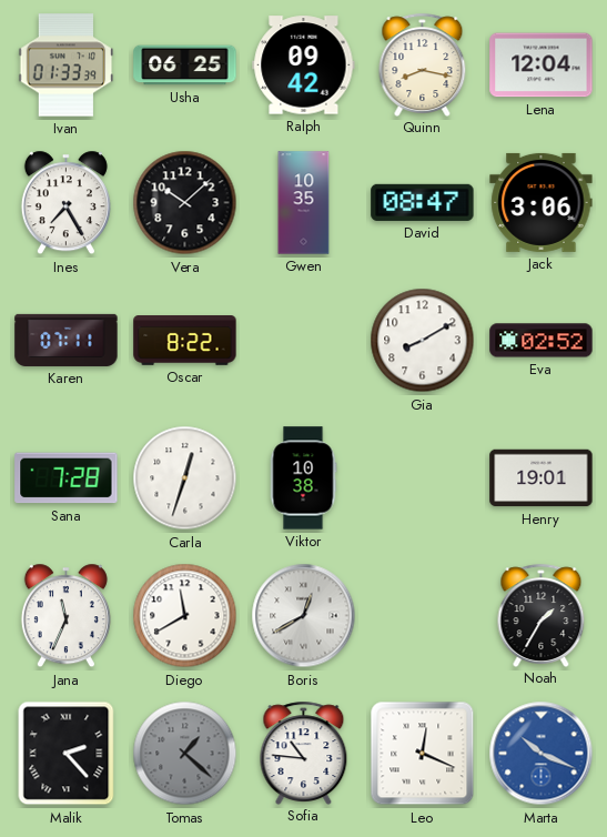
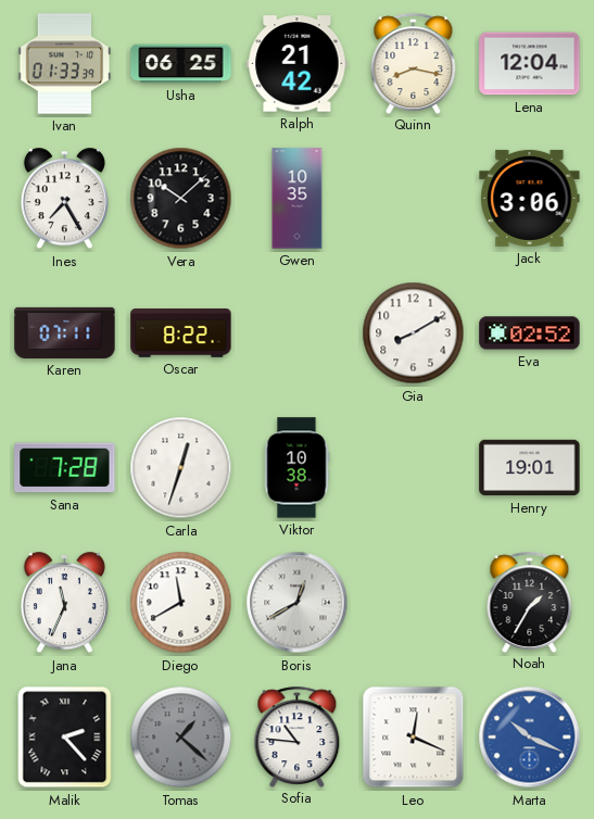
Ralph: 09:42 -> 21:42 (298, 64)
David: 08:47 -> none (423, 202)
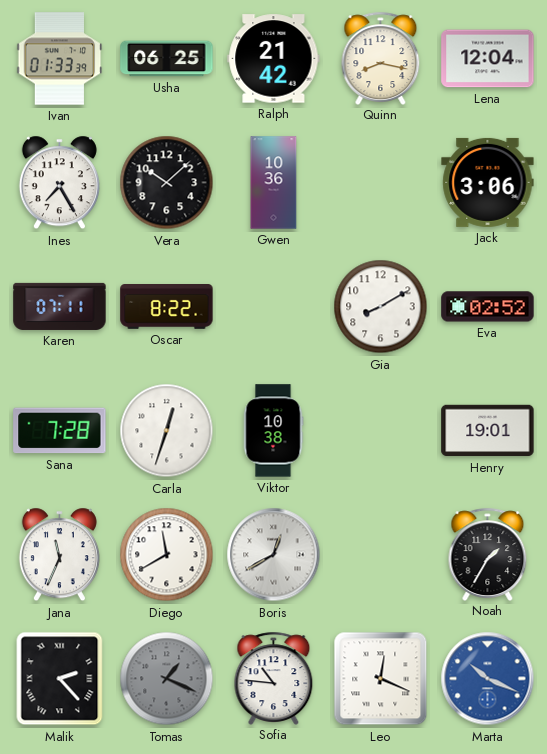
Gwen: 10:35 -> 10:36 (274, 183)
Tomas: 1:22 -> 1:19 (167, 679)
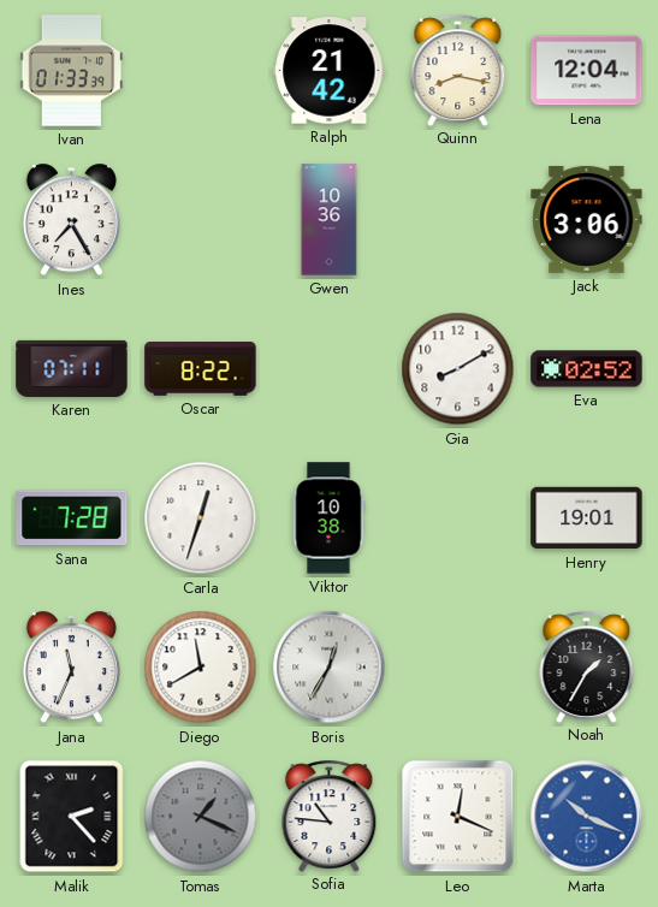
Usha: 06:25 -> none (167, 59)
Vera: 10:08 -> none (167, 183)
Boris: 12:40 -> 12:35 (330, 668)
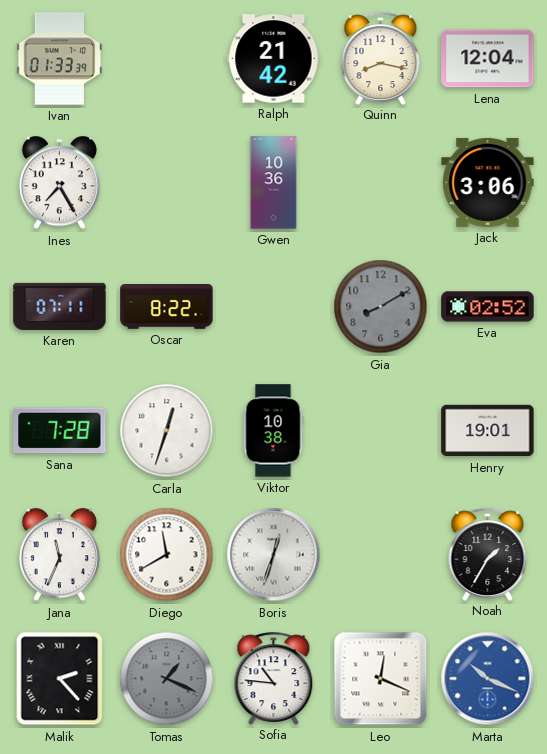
Gia dial: white -> grey (381, 307)
Boris: 12:35 -> 12:33 (274, 555)
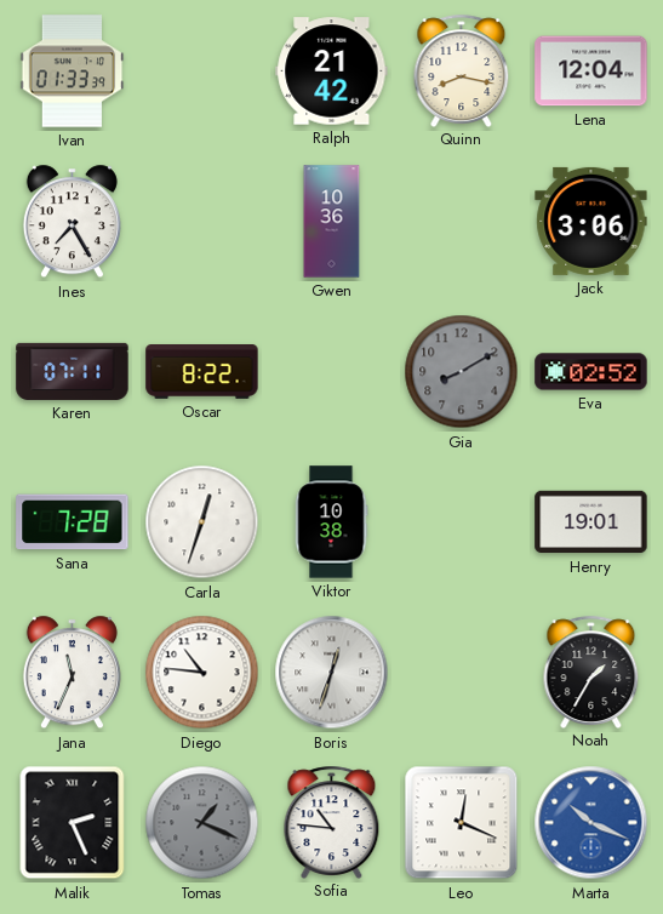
Diego: 11:40 -> 10:46 (202, 673)
Malik: 2:23 -> 2:26 (73, 823)
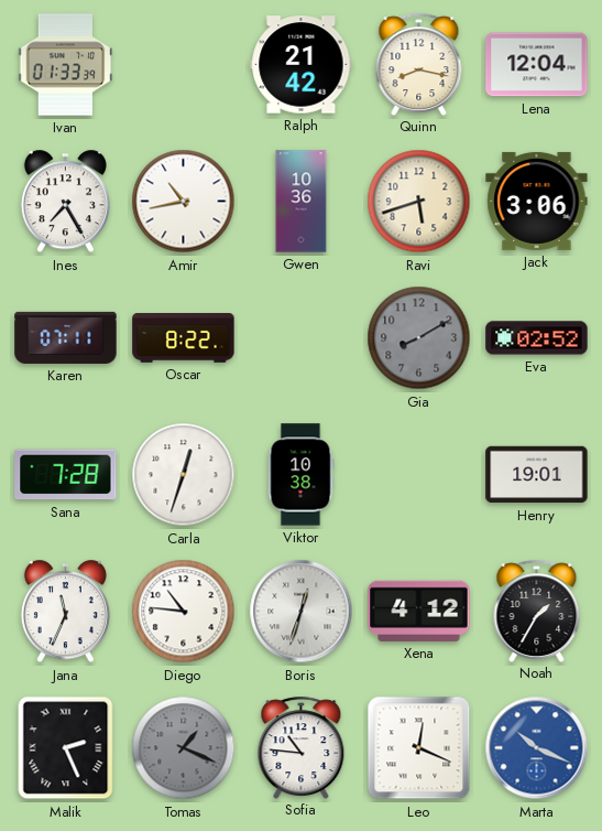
Amir: none -> 10:43 (184, 202)
Ravi: none -> 5:42 (419, 202)
Xena: none -> 4:12 (419, 611)
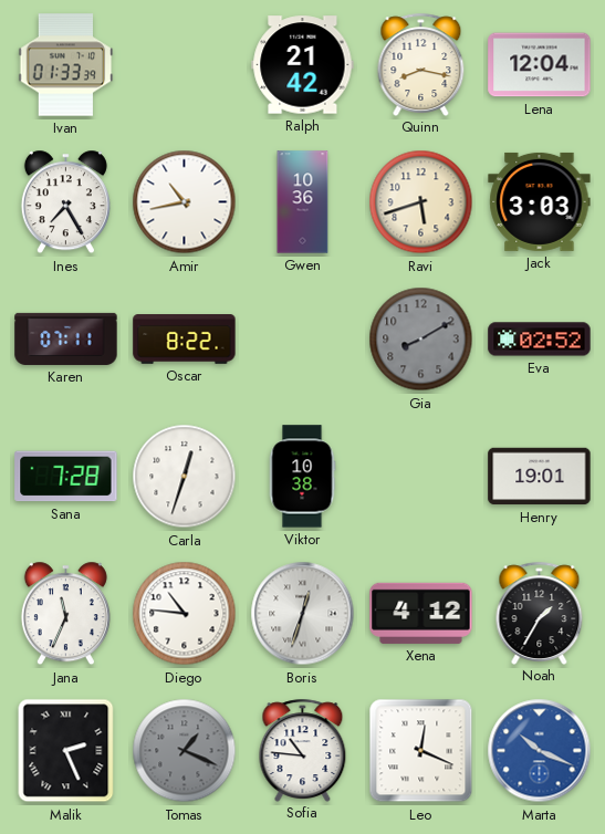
Jack: 3:06 -> 3:03 (540, 201)
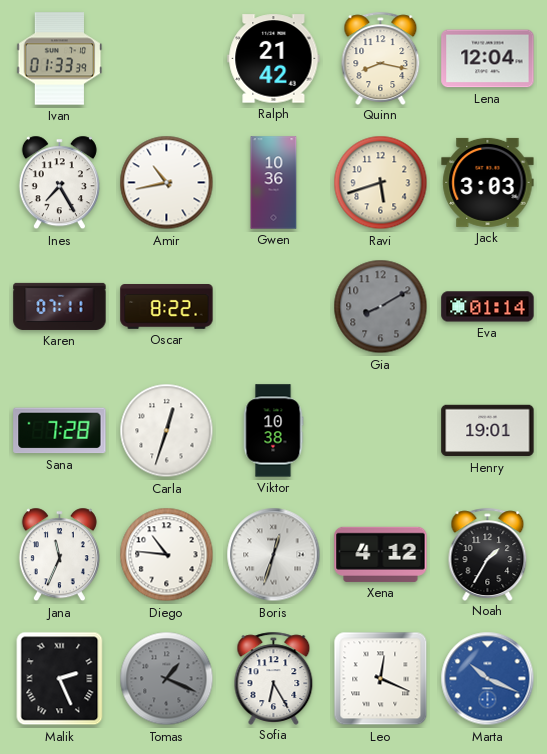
Eva: 02:52 -> 01:14 (488, 307)
Sofia: 10:46 -> 6:25 (274, 678)
